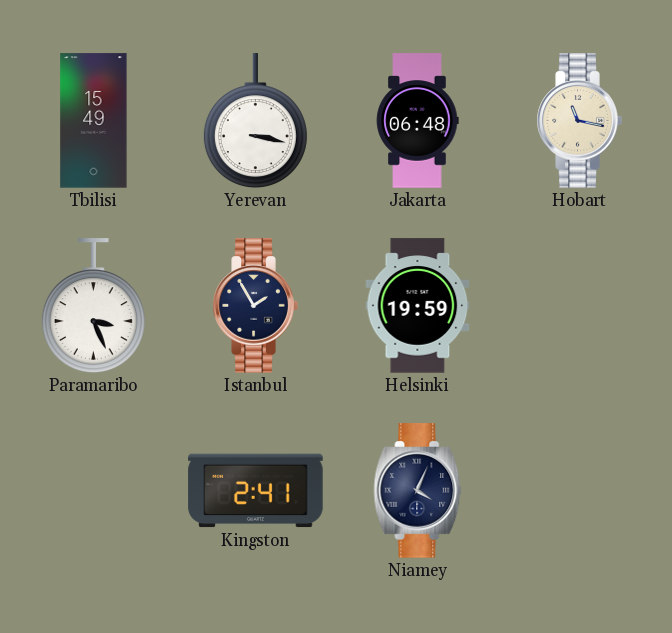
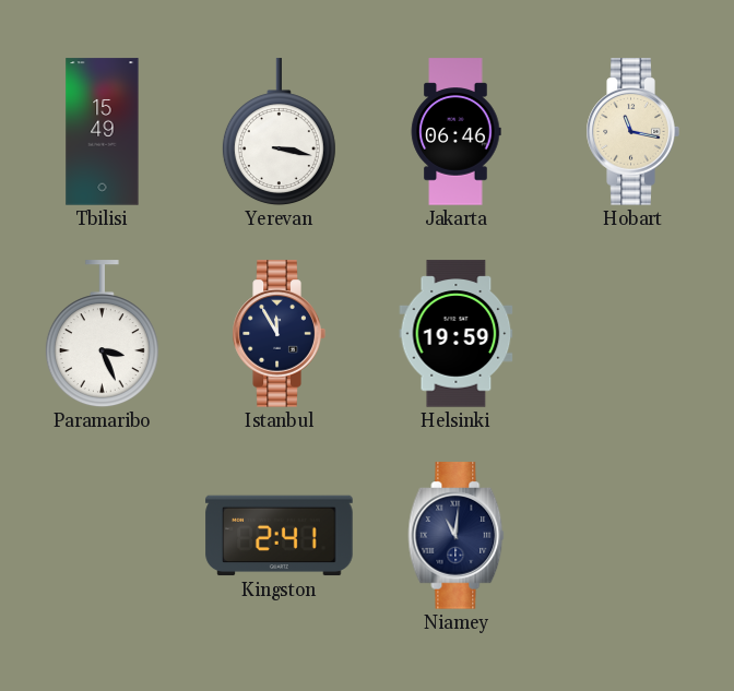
Jakarta: 06:48 -> 06:46 (455, 132)
Istanbul: 1:55 -> 11:55 (279, 334)
Niamey: 4:04 -> 11:01 (457, 536)
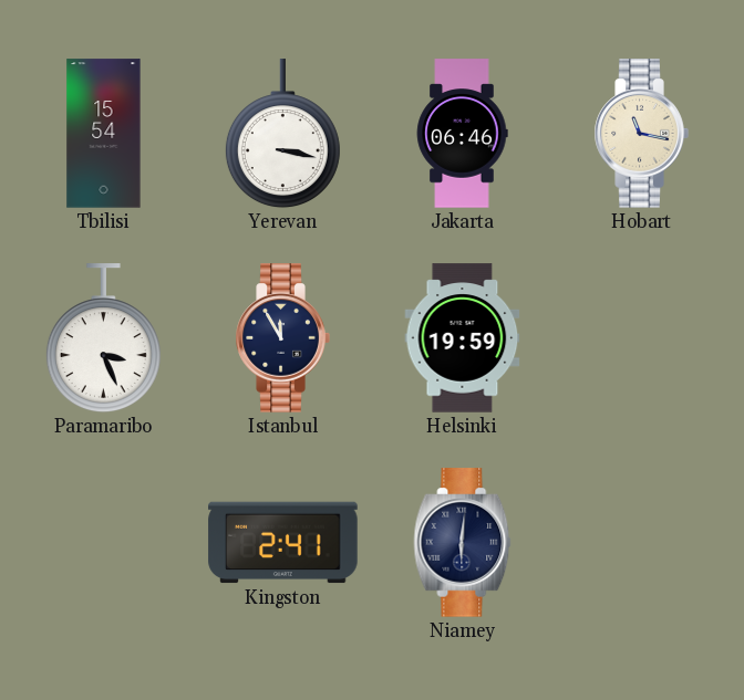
Tbilisi: 15:49 -> 15:54 (104, 134)
Niamey: 11:01 -> 6:01 (463, 543)
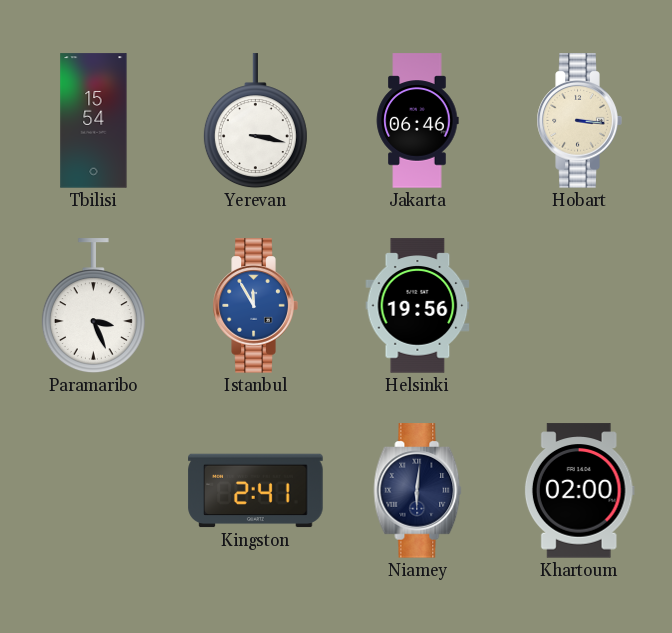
Hobart: 11:17 -> 3:16 (579, 121)
Istanbul dial: navy -> blue (255, 306)
Helsinki: 19:59 -> 19:56 (418, 306)
Khartoum: none -> 02:00 (579, 491)
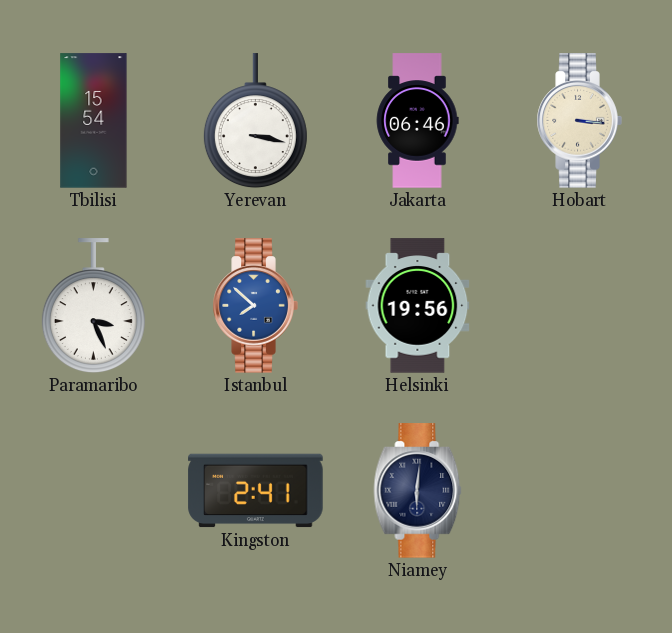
Istanbul: 11:55 -> 7:52 (255, 306)
Khartoum: 02:00 -> none (579, 491)
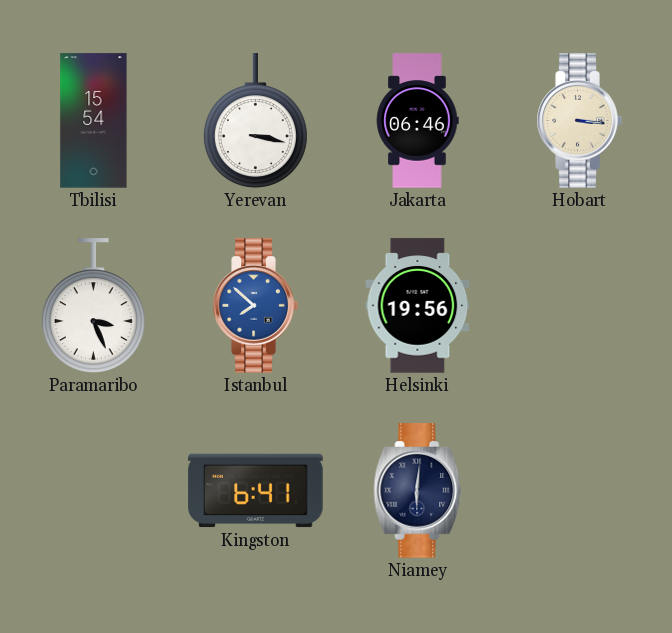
Kingston: 2:41 -> 6:41 (256, 491)
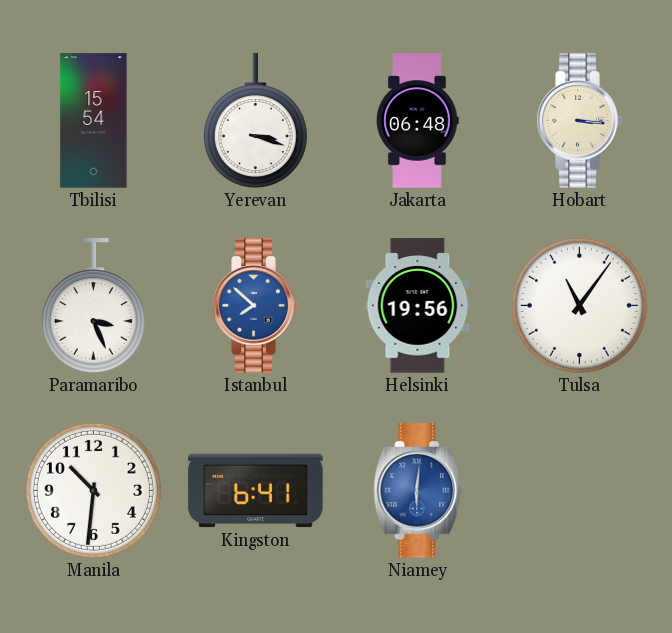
Yerevan: 3:17 -> 3:18 (255, 121)
Jakarta: 06:46 -> 06:48 (417, 121)
Tulsa: none -> 11:06 (579, 305)
Manila: none -> 10:31 (93, 490)
Niamey dial: navy -> blue (418, 491)
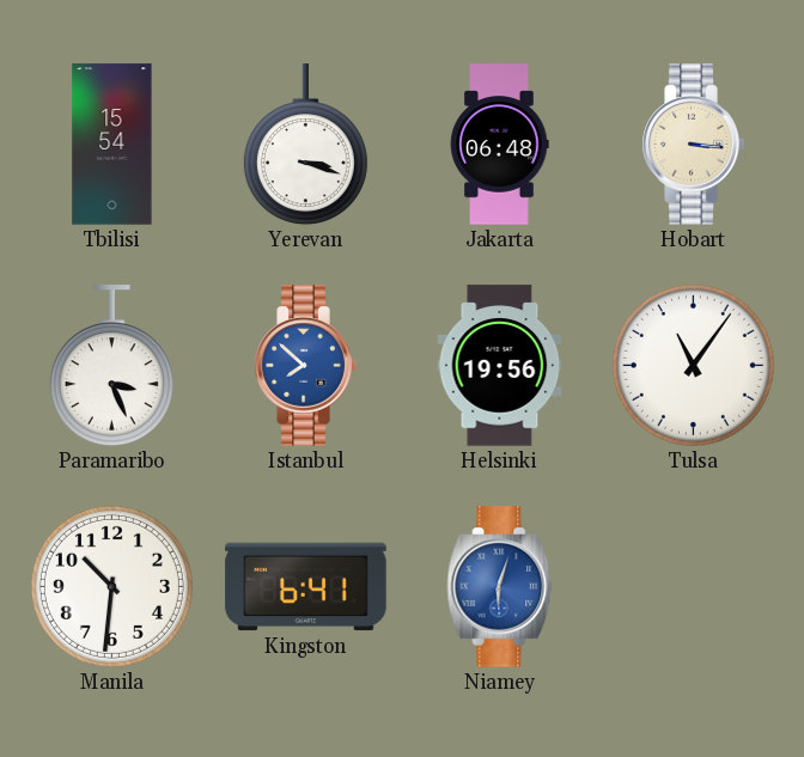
Niamey: 6:01 -> 6:03 (500, 587)
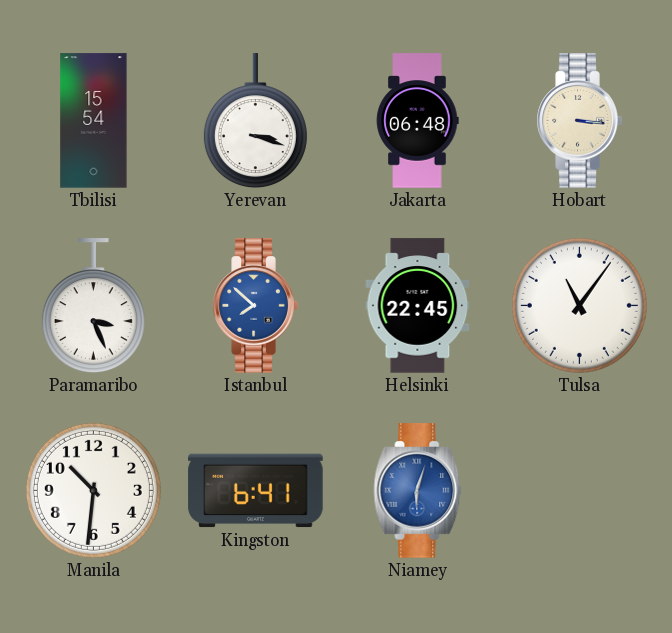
Helsinki: 19:56 -> 22:45 (418, 306)
